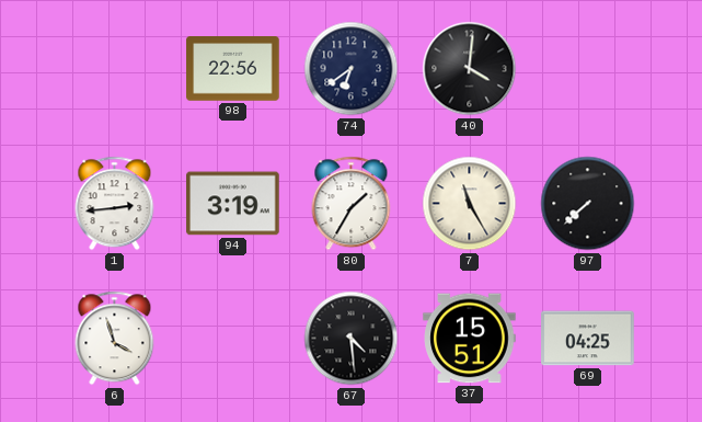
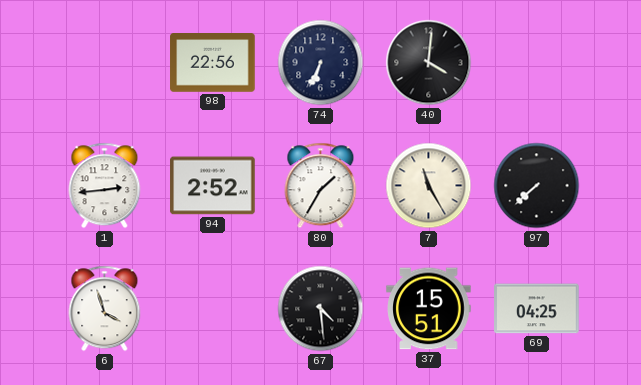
74: 6:39 -> 6:34 (321, 63)
94: 3:19 -> 2:52 (213, 186)
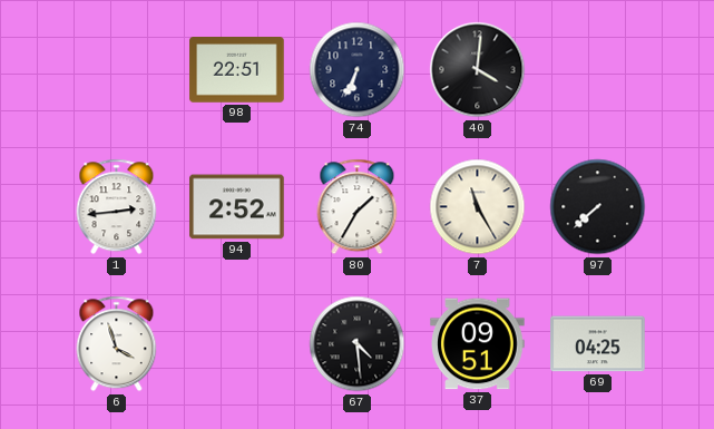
98: 22:56 -> 22:51 (237, 70)
37: 15:51 -> 09:51 (478, 344)
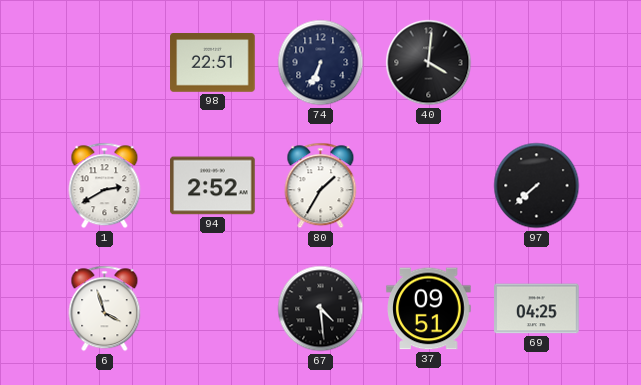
1: 2:44 -> 2:40 (105, 186)
7: 11:25 -> none (478, 207)
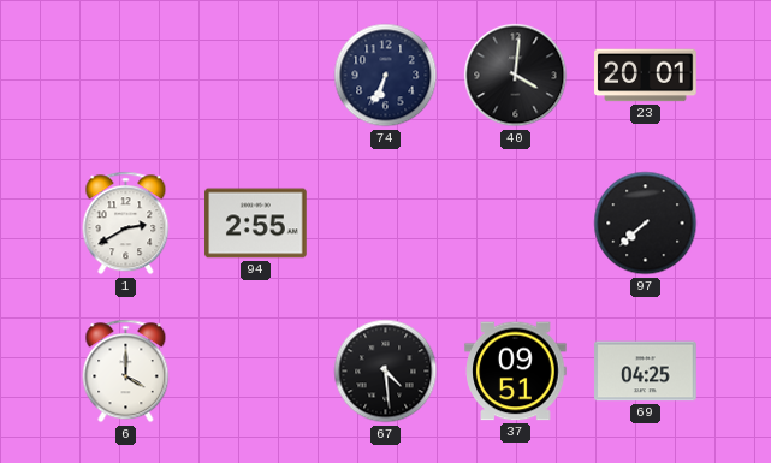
98: 22:51 -> none (213, 63)
23: none -> 20:01 (646, 76)
94: 2:52 -> 2:55 (256, 224)
80: 1:35 -> none (321, 186)
6: 3:57 -> 4:00 (126, 372)
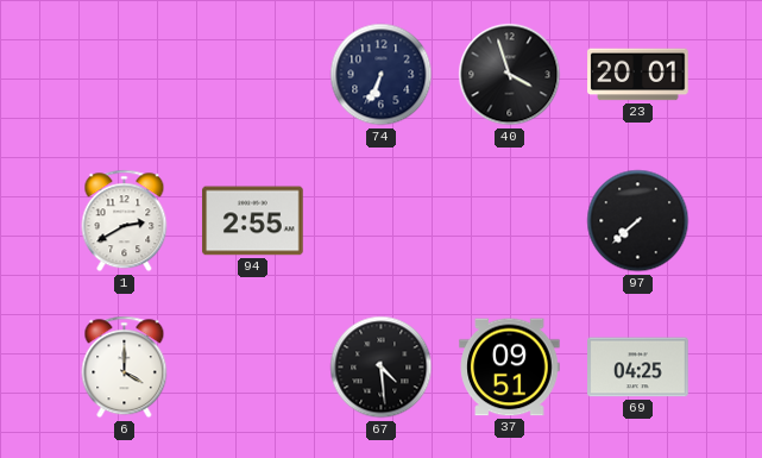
40: 4:01 -> 3:57 (510, 75)
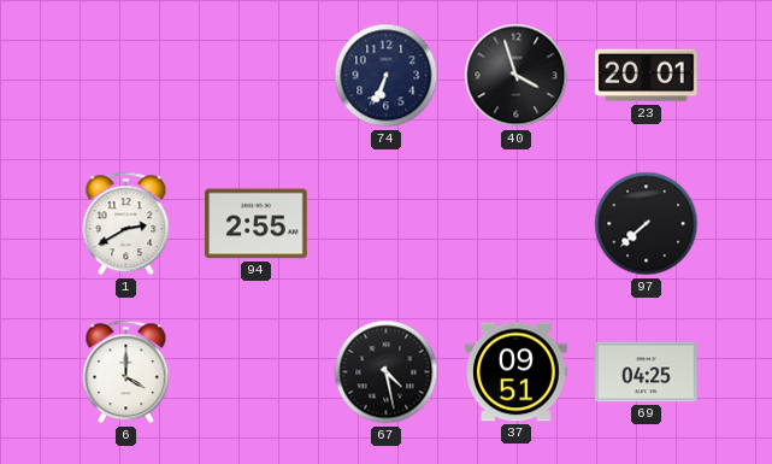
67: 4:29 -> 4:28 (387, 372)
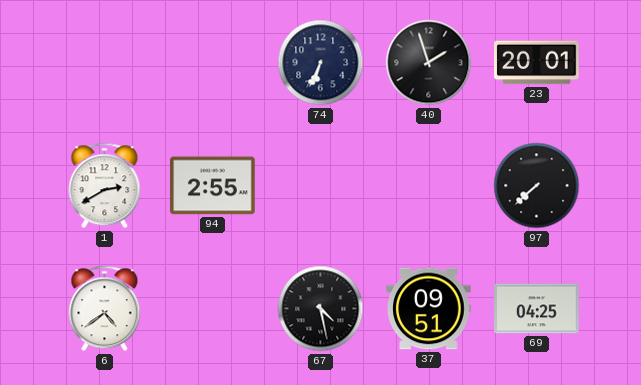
40: 3:57 -> 1:57 (429, 63)
6: 4:00 -> 4:39 (105, 309)
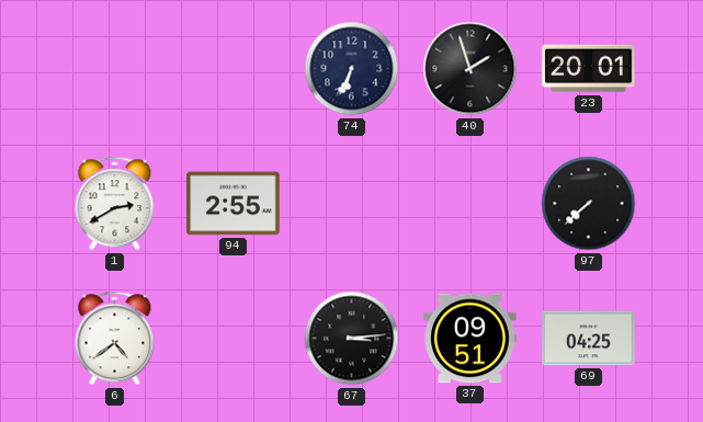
67: 4:28 -> 3:14 (352, 339)
